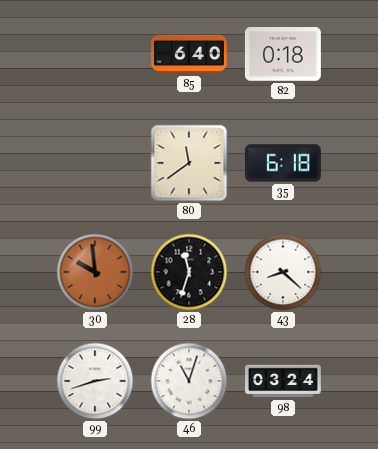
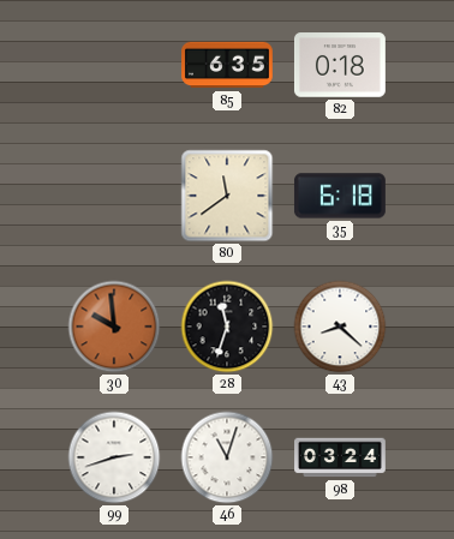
85: 6:40 -> 6:35 (228, 65)
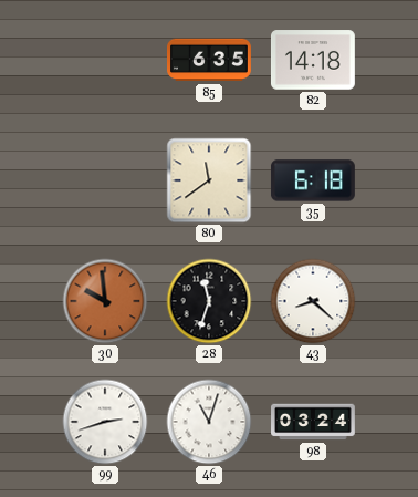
82: 0:18 -> 14:18 (313, 60)
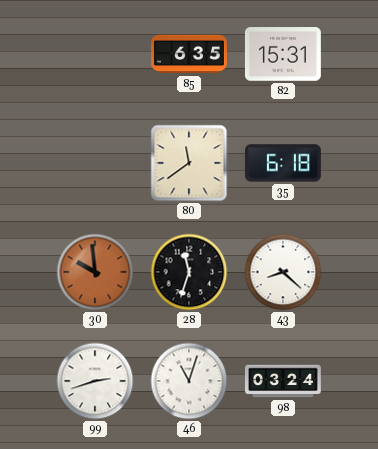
82: 14:18 -> 15:31 (283, 54)
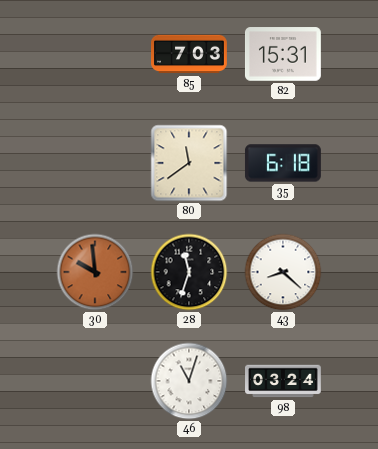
85: 6:35 -> 7:03 (190, 54)
99: 2:42 -> none (95, 381)
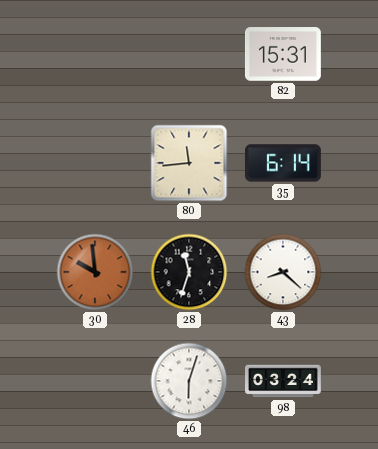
85: 7:03 -> none (190, 54)
80: 11:39 -> 11:44 (189, 163)
35: 6:18 -> 6:14 (283, 163)
46: 11:03 -> 6:03 (189, 381)
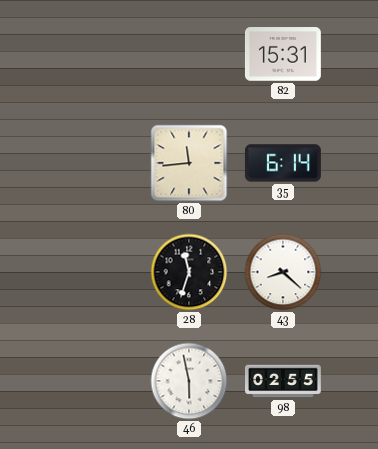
30: 9:59 -> none (95, 272)
46: 6:03 -> 5:58 (189, 381)
98: 03:24 -> 02:55 (284, 381)
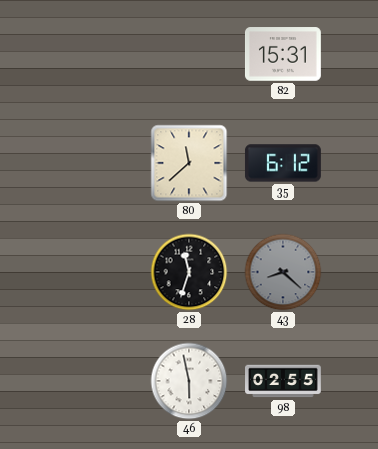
80: 11:44 -> 11:38 (189, 163)
35: 6:14 -> 6:12 (283, 163)
43 dial: white -> grey (283, 272)
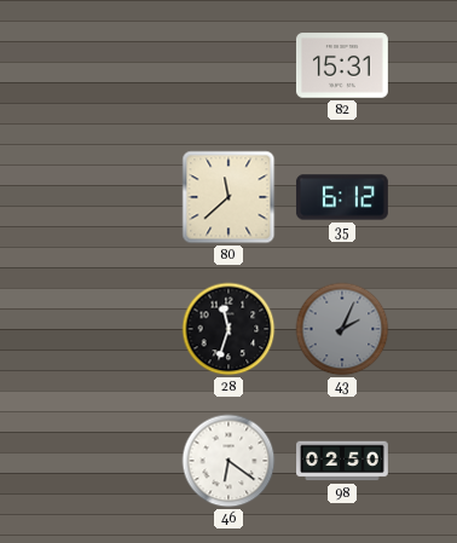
43: 8:22 -> 2:04 (342, 329)
46: 5:58 -> 6:21 (228, 461)
98: 02:55 -> 02:50 (343, 461)
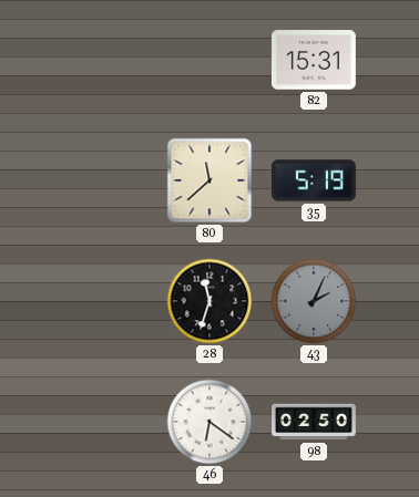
35: 6:12 -> 5:19 (314, 180)
